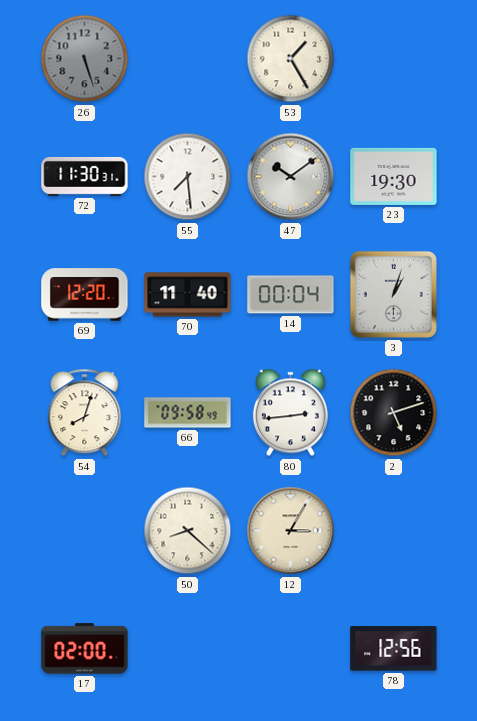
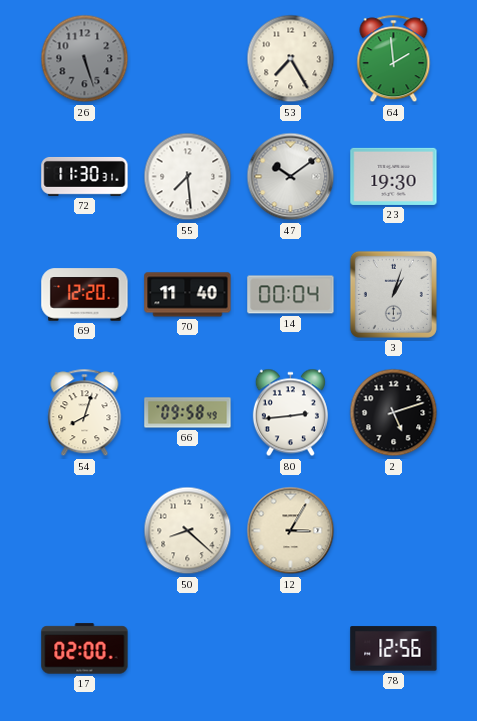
53: 1:25 -> 7:25 (291, 59)
64: none -> 1:59 (394, 59)
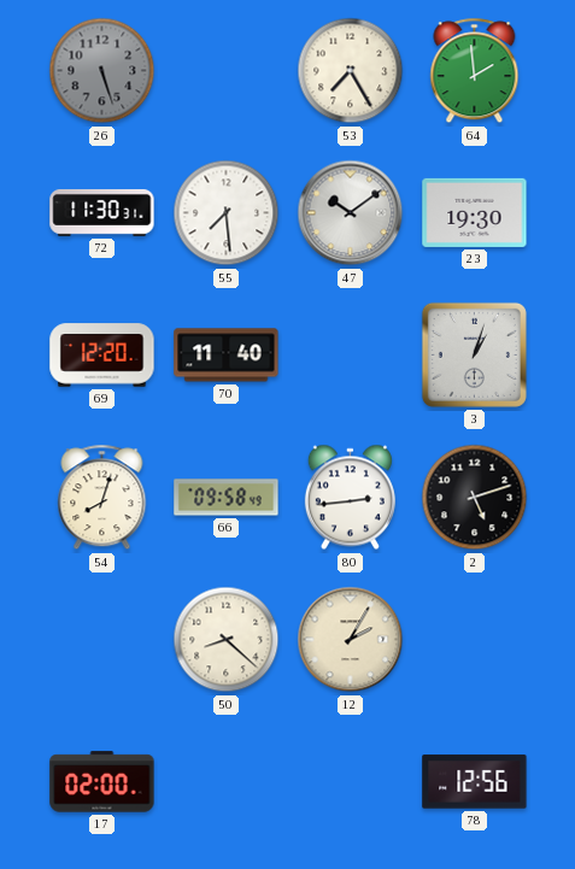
14: 00:04 -> none (291, 295)
12: 3:05 -> 2:05 (351, 640)
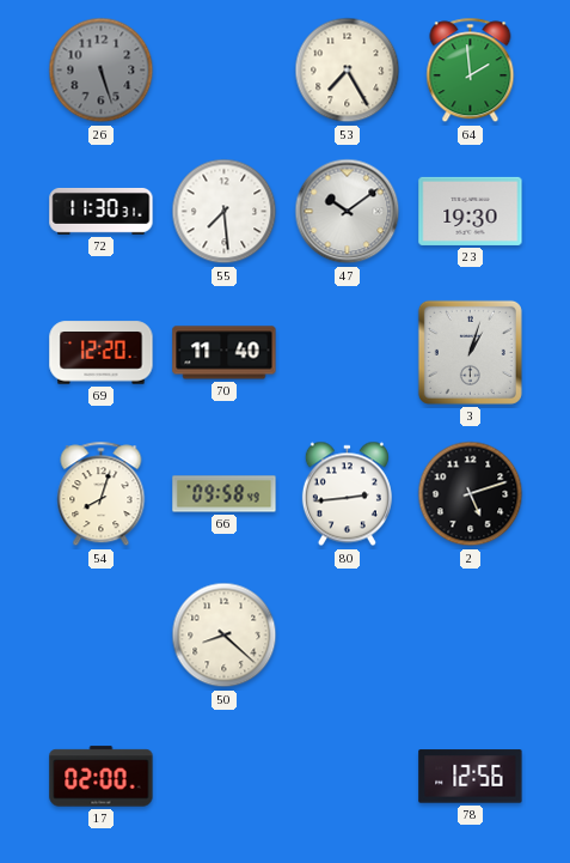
12: 2:05 -> none (351, 640)
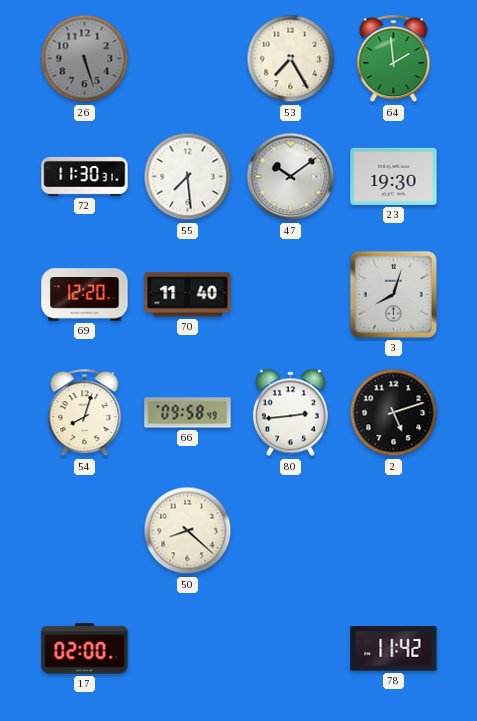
3: 1:03 -> 8:03 (393, 294)
78: 12:56 -> 11:42 (394, 649)
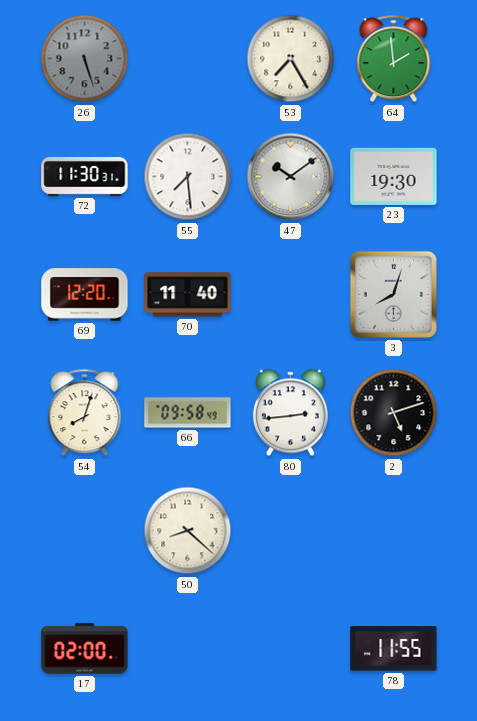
78: 11:42 -> 11:55 (394, 649)
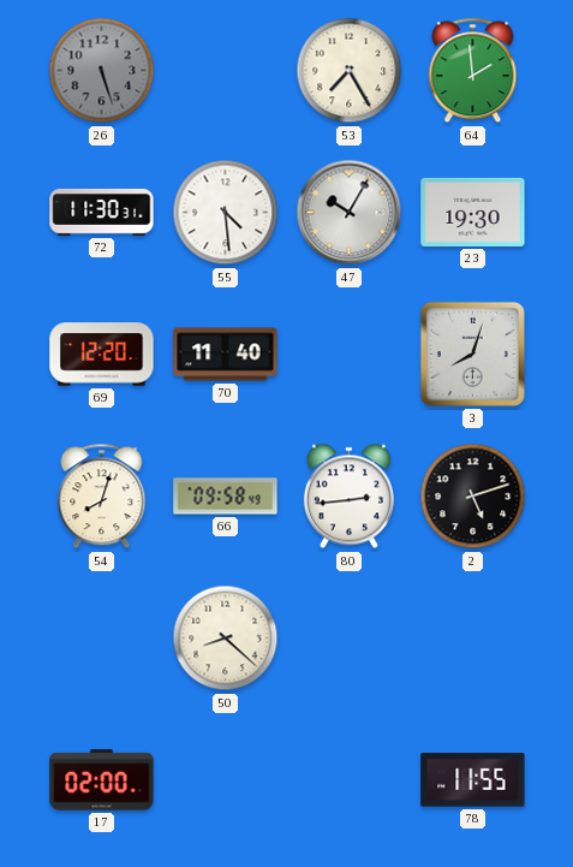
55: 7:29 -> 4:29 (226, 213)
47: 10:09 -> 10:05 (350, 213)
